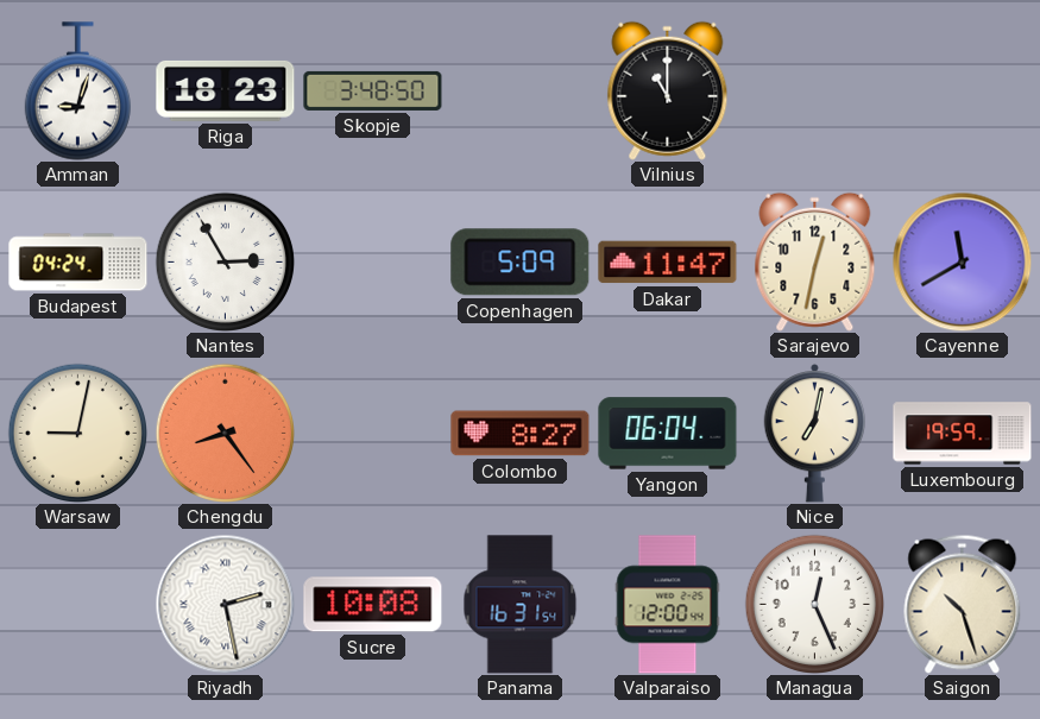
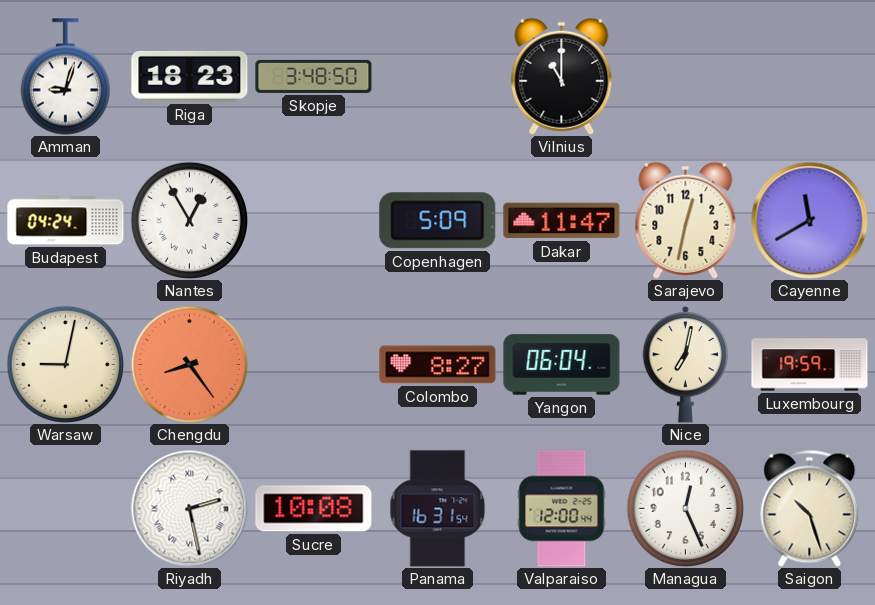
Nantes: 2:55 -> 12:55 (189, 220)
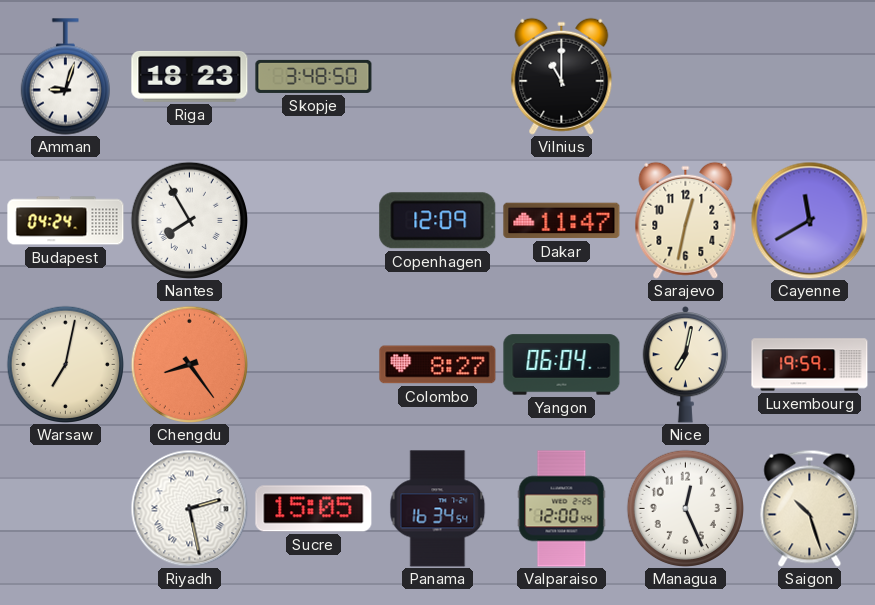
Nantes: 12:55 -> 7:55 (189, 220)
Copenhagen: 5:09 -> 12:09 (438, 221)
Warsaw: 9:02 -> 7:02 (65, 364)
Sucre: 10:08 -> 15:05 (314, 509)
Panama: 16:31 -> 16:34 (438, 509)
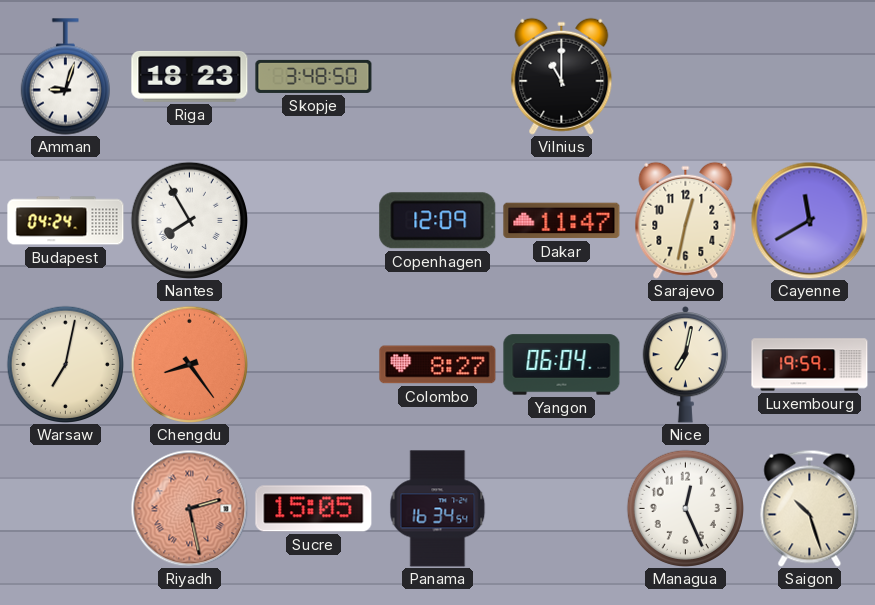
Riyadh dial: white -> salmon (189, 508)
Valparaiso: 12:00 -> none (562, 509)
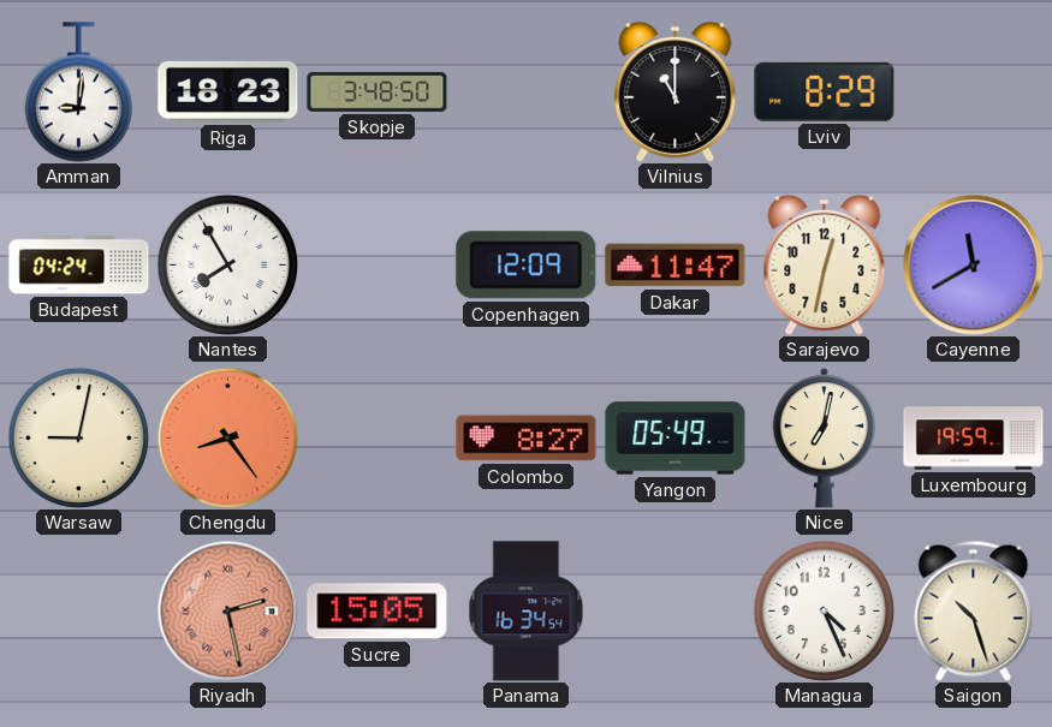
Amman: 9:03 -> 9:01 (78, 93)
Lviv: none -> 8:29 (825, 91)
Warsaw: 7:02 -> 9:02 (78, 437)
Yangon: 06:04 -> 05:49 (676, 439)
Managua: 12:26 -> 4:26 (824, 610)
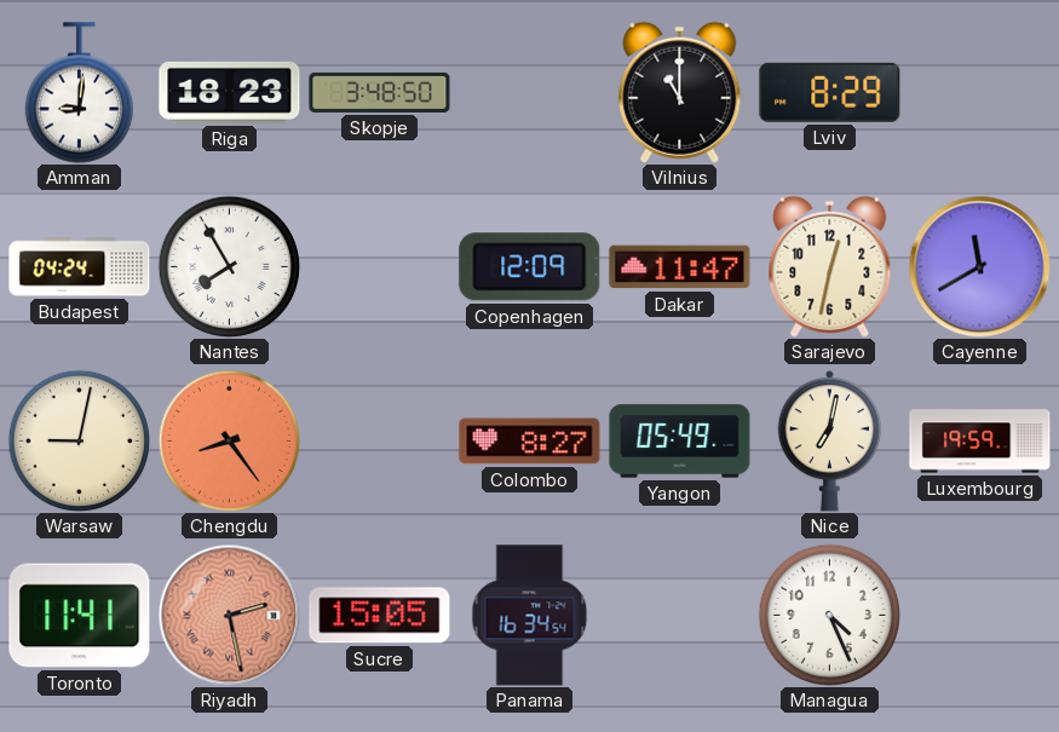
Toronto: none -> 11:41 (80, 616)
Saigon: 10:27 -> none (974, 610)
